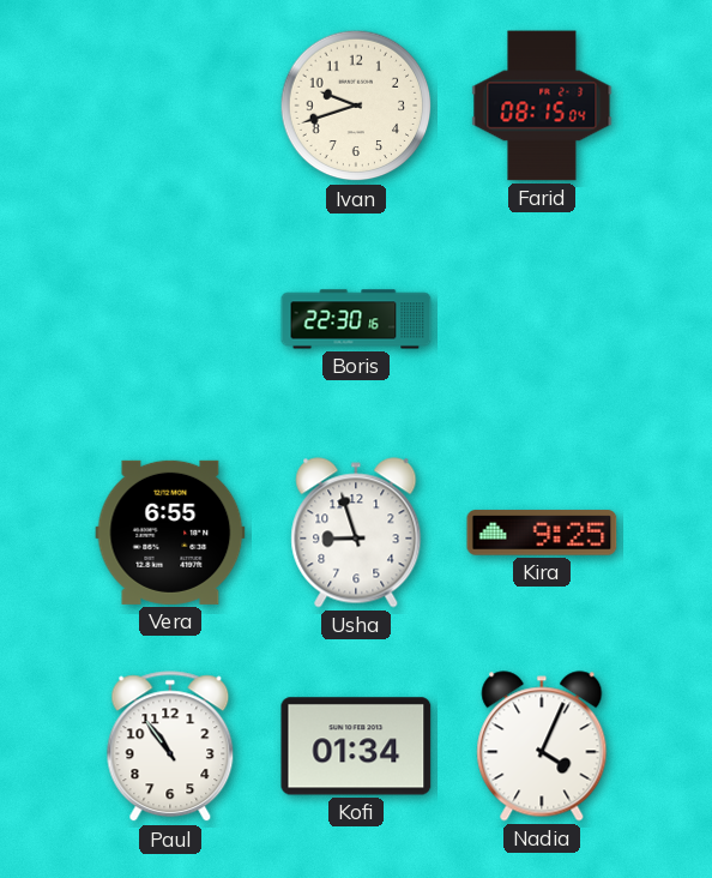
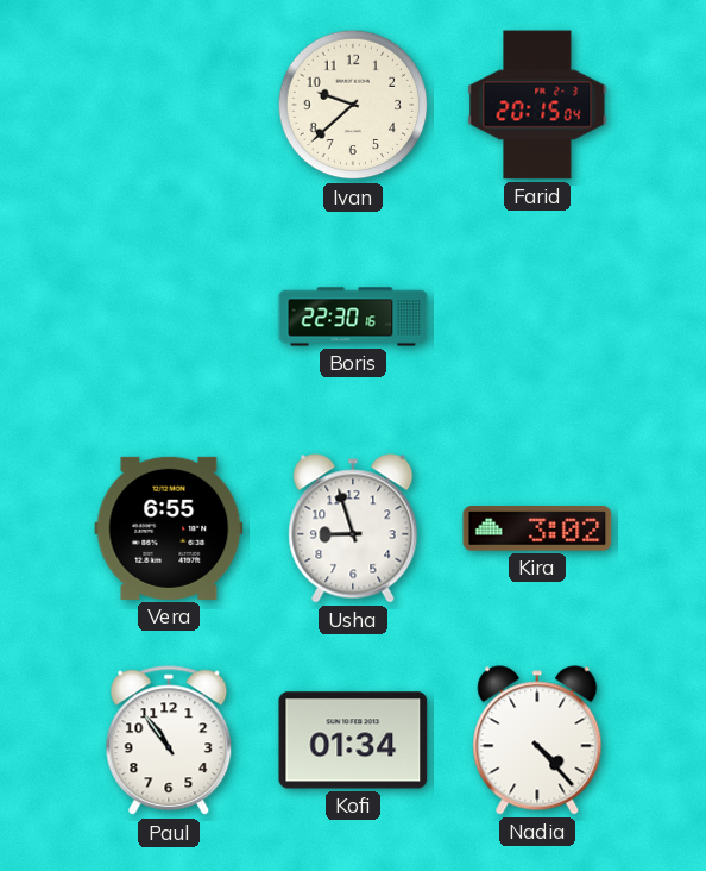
Ivan: 9:42 -> 9:38 (353, 105)
Farid: 08:15 -> 20:15 (537, 105)
Kira: 9:25 -> 3:02 (537, 528)
Nadia: 4:04 -> 4:23 (537, 740)
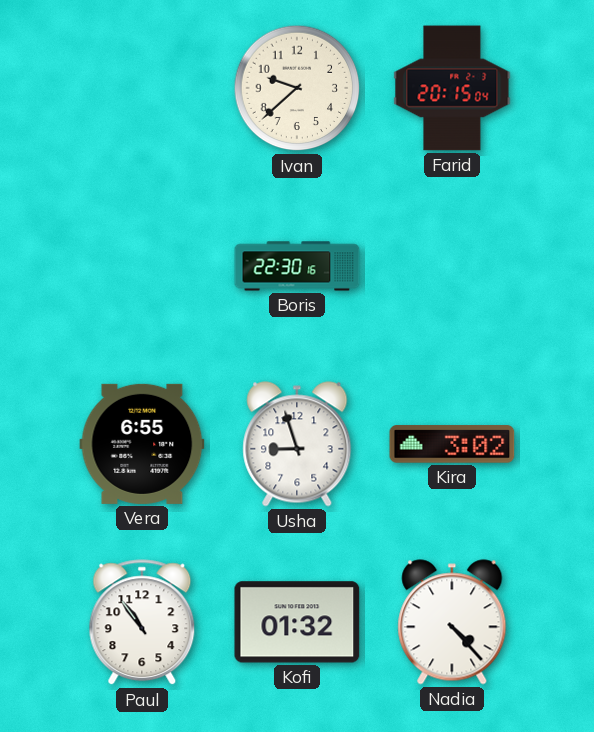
Kofi: 01:34 -> 01:32 (297, 622)
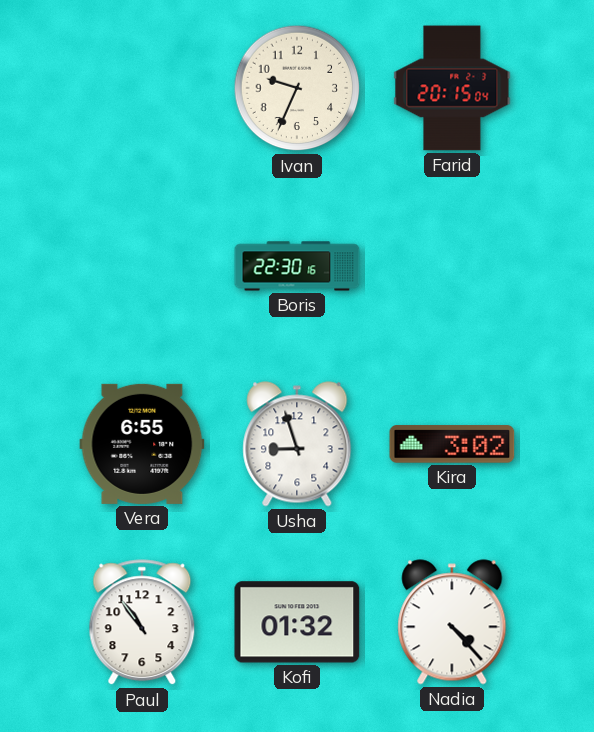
Ivan: 9:38 -> 9:34 (297, 88)
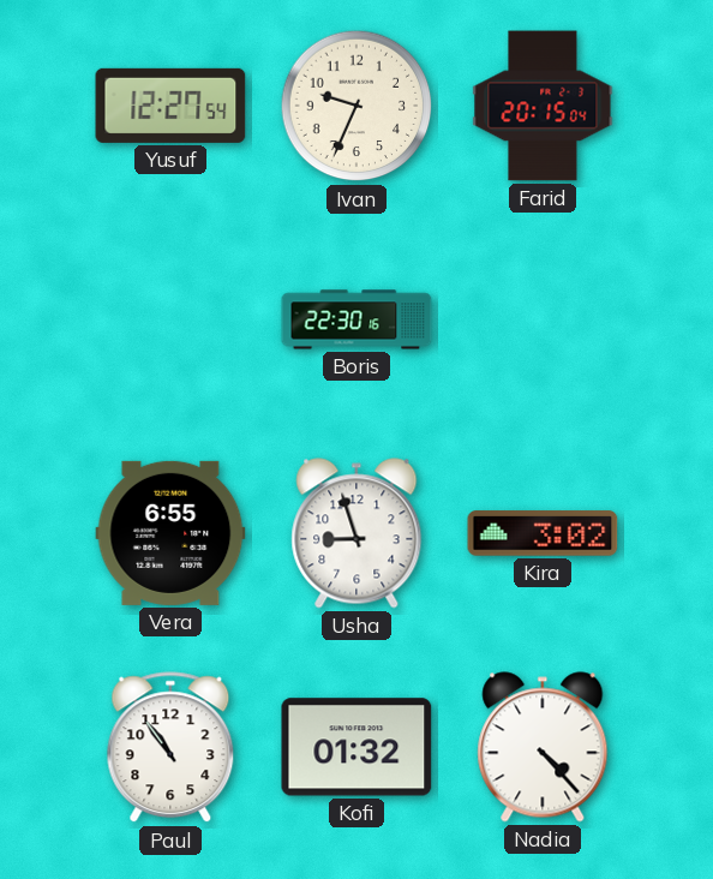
Yusuf: none -> 12:27 (170, 106)
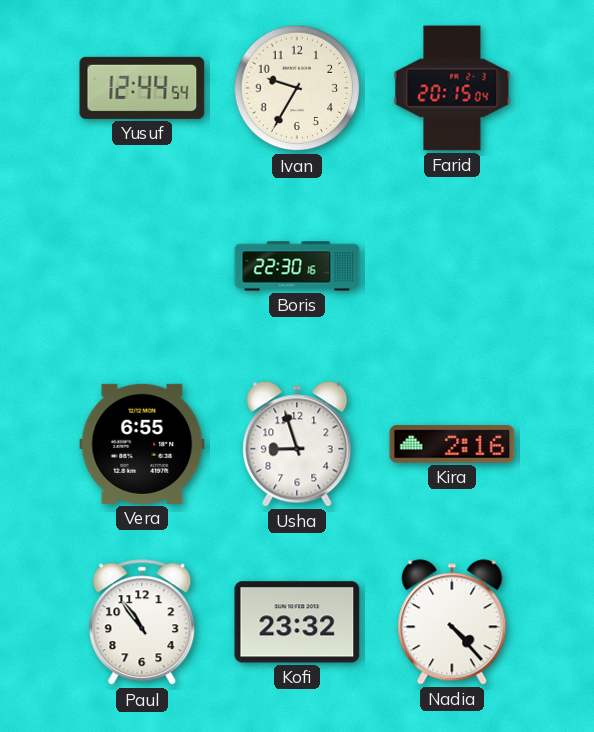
Yusuf: 12:27 -> 12:44 (142, 88)
Ivan: 9:34 -> 9:35 (297, 88)
Kira: 3:02 -> 2:16 (452, 444)
Kofi: 01:32 -> 23:32 (297, 622)
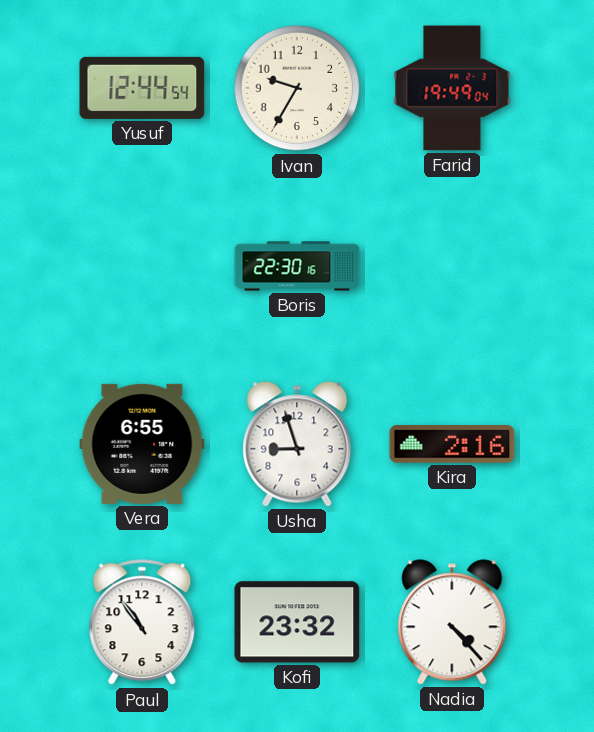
Farid: 20:15 -> 19:49 (452, 88)
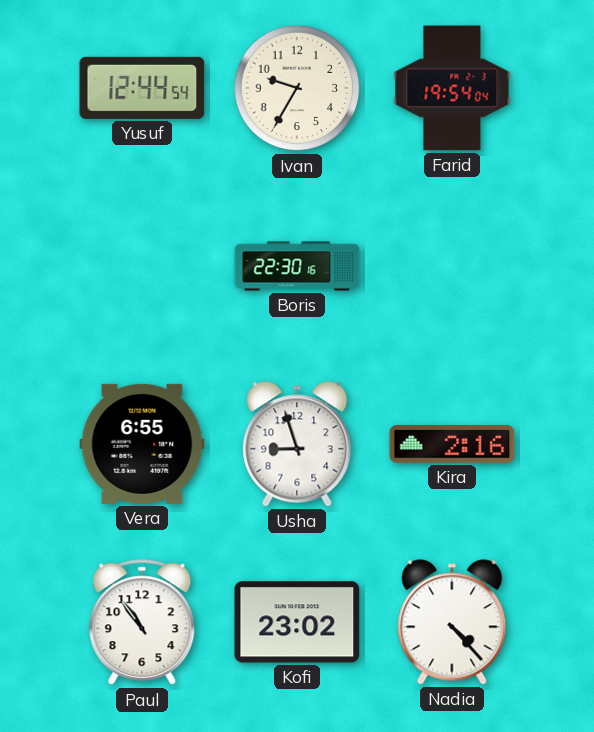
Farid: 19:49 -> 19:54 (452, 88)
Kofi: 23:32 -> 23:02 (297, 622)
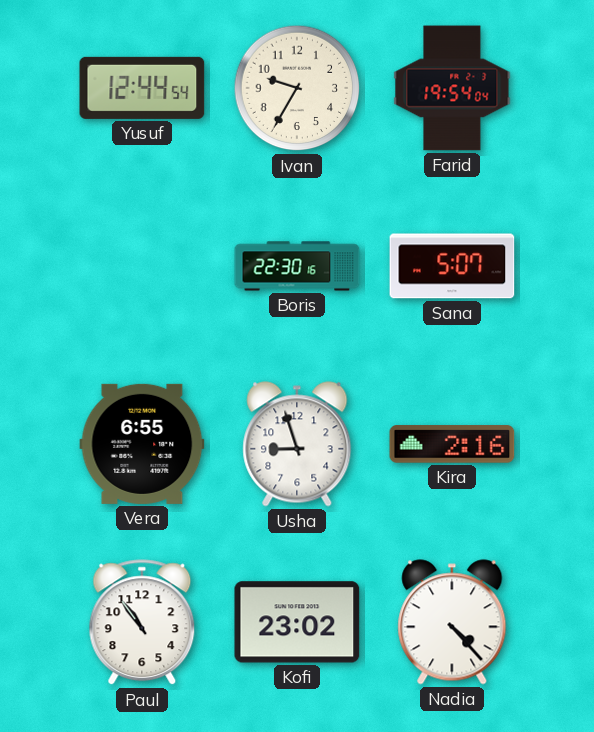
Sana: none -> 5:07 (452, 266)
